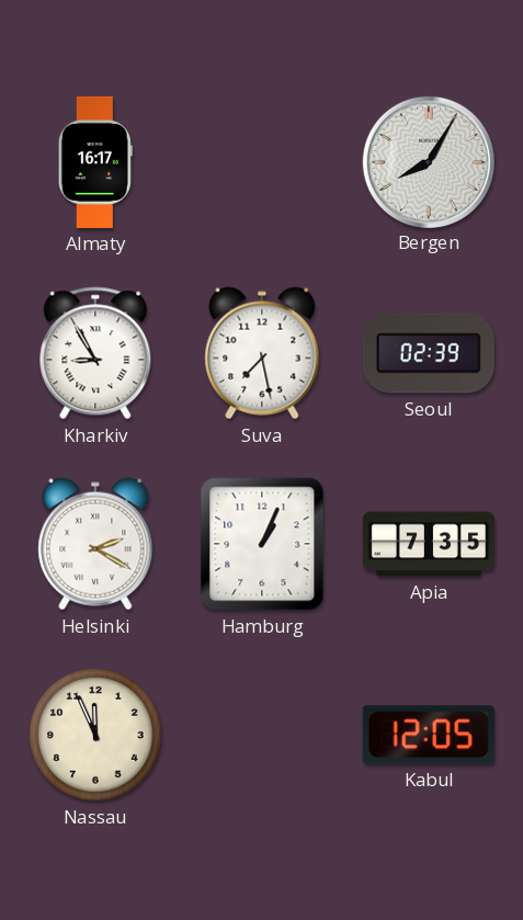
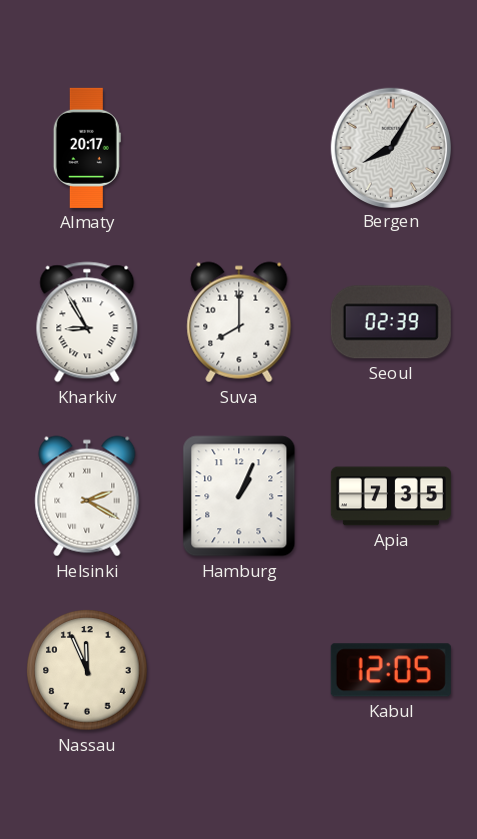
Almaty: 16:17 -> 20:17 (87, 148)
Suva: 7:28 -> 8:00 (239, 322)
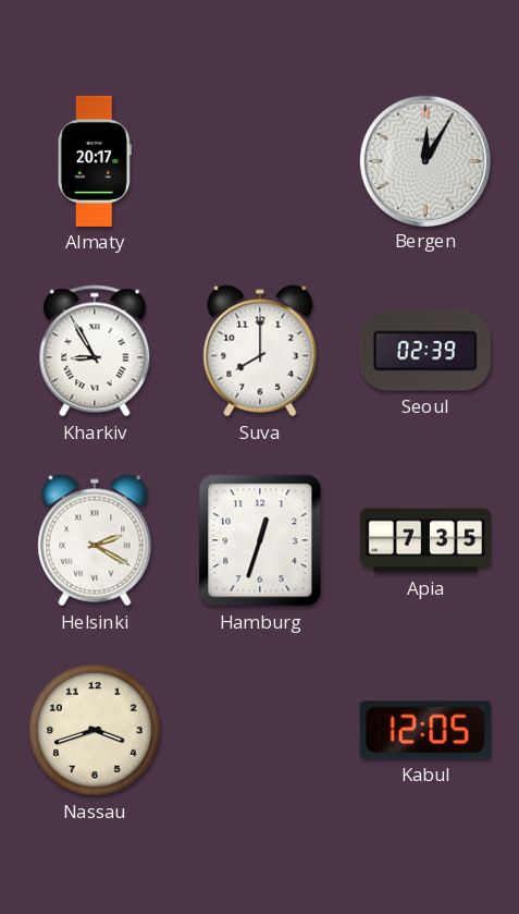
Bergen: 8:05 -> 12:05 (424, 160)
Hamburg: 1:04 -> 12:33 (260, 540)
Nassau: 11:56 -> 3:42 (95, 730)
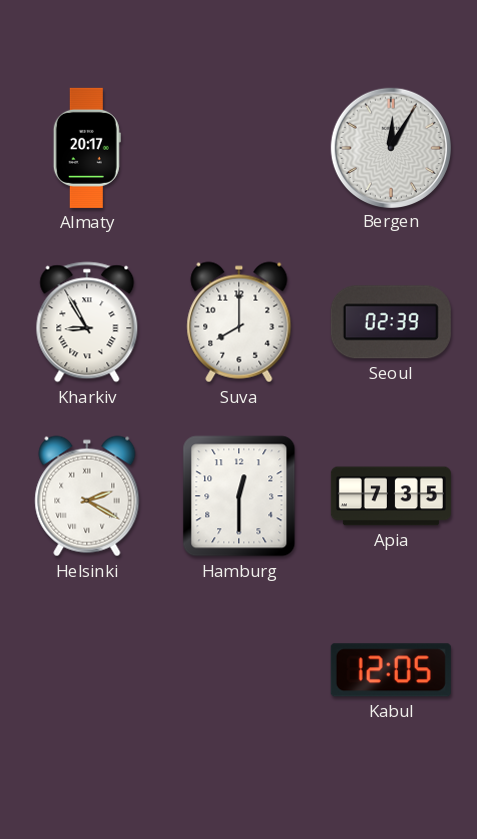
Hamburg: 12:33 -> 12:30 (239, 496)
Nassau: 3:42 -> none (95, 730)
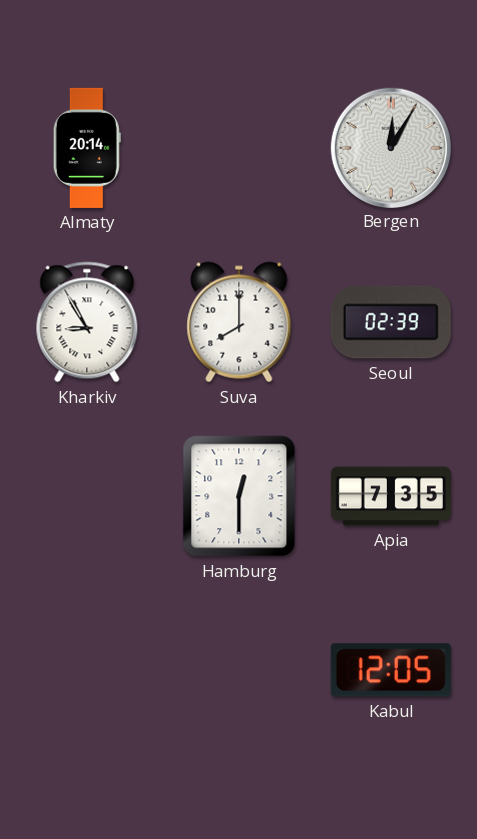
Almaty: 20:17 -> 20:14 (87, 148)
Helsinki: 2:20 -> none (87, 496)
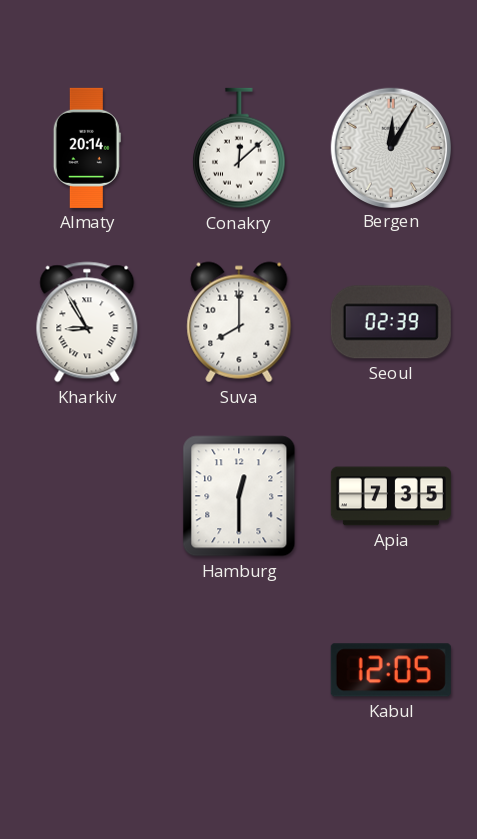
Conakry: none -> 12:08 (239, 148)
